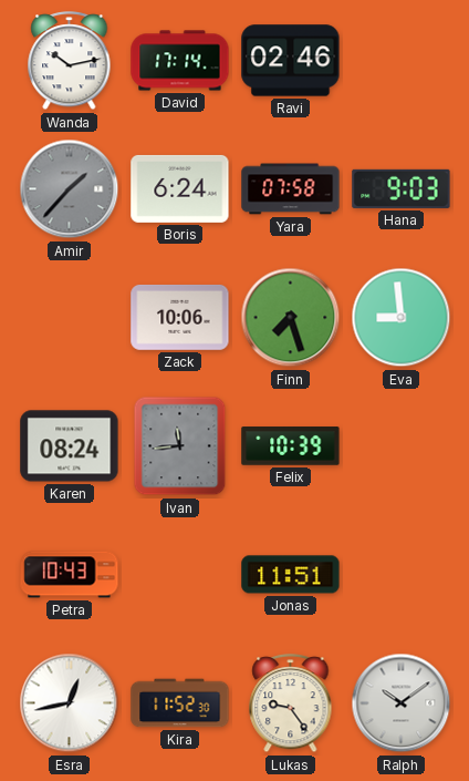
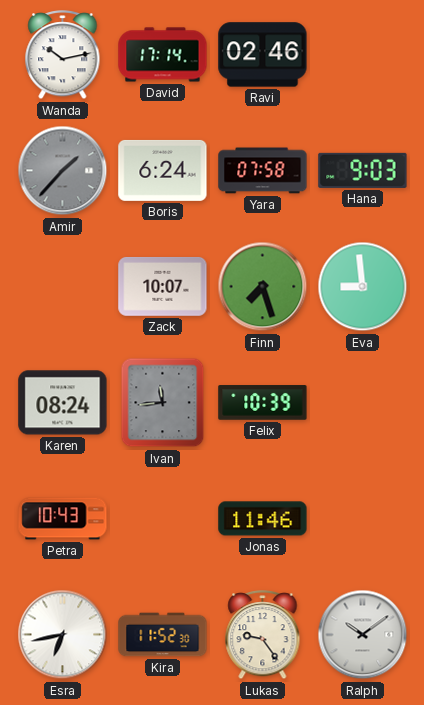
Zack: 10:06 -> 10:07 (163, 287)
Jonas: 11:51 -> 11:46 (263, 519)
Esra: 12:43 -> 6:43 (63, 635)
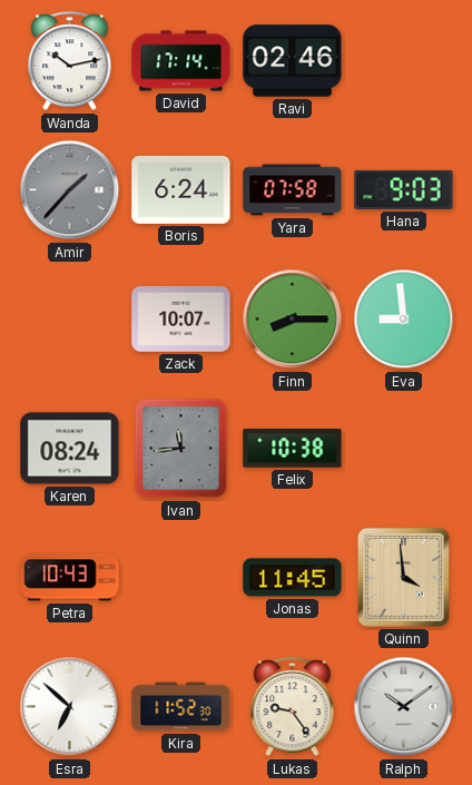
Finn: 7:27 -> 8:15 (293, 320)
Felix: 10:39 -> 10:38 (293, 449)
Jonas: 11:46 -> 11:45 (293, 578)
Quinn: none -> 3:59 (403, 577)
Esra: 6:43 -> 6:52 (70, 707)
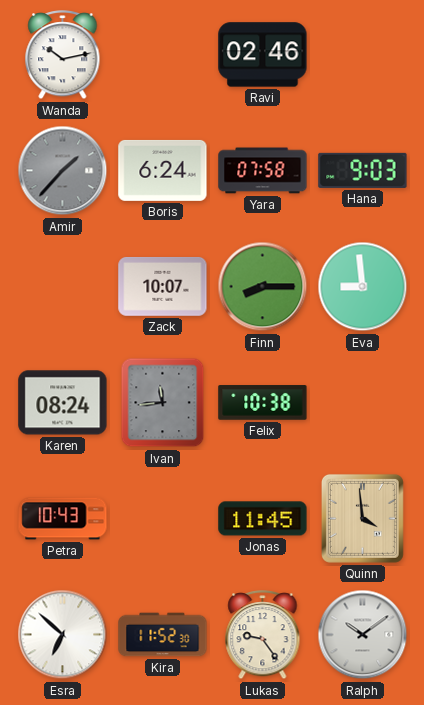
David: 17:14 -> none (181, 61)
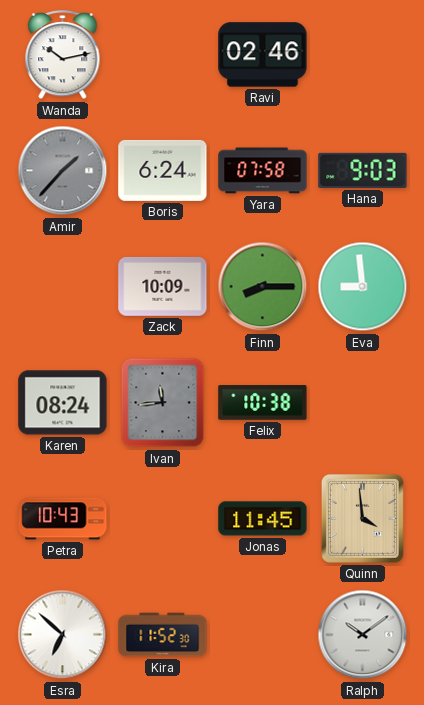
Zack: 10:07 -> 10:09 (163, 287)
Lukas: 9:24 -> none (263, 636)
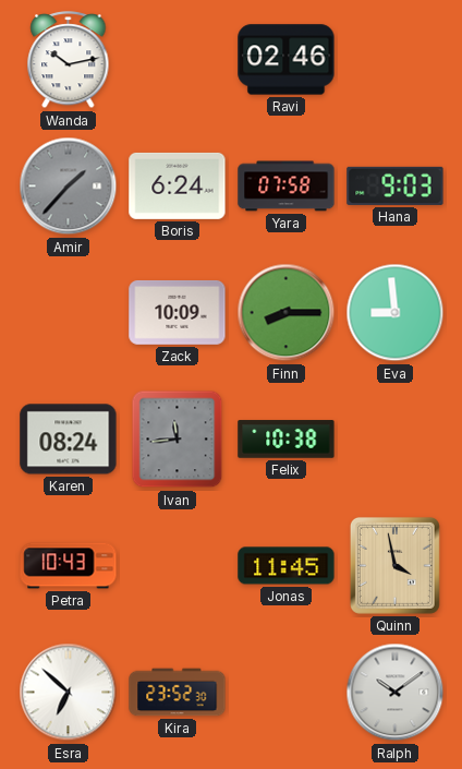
Quinn: 3:59 -> 3:58 (394, 565)
Kira: 11:52 -> 23:52 (178, 693)
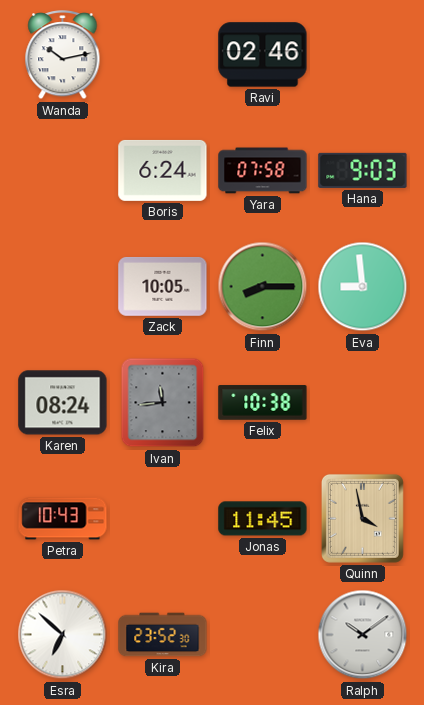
Amir: 1:37 -> none (69, 187)
Zack: 10:09 -> 10:05 (163, 287)
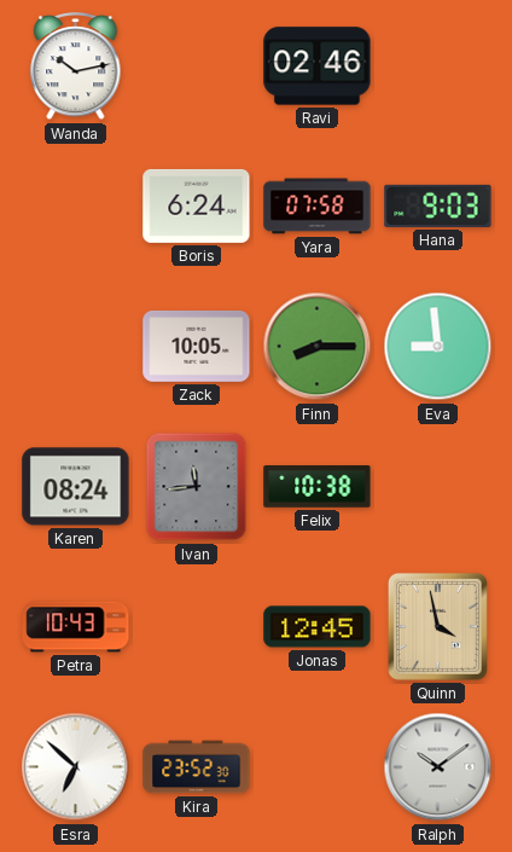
Jonas: 11:45 -> 12:45 (318, 627)
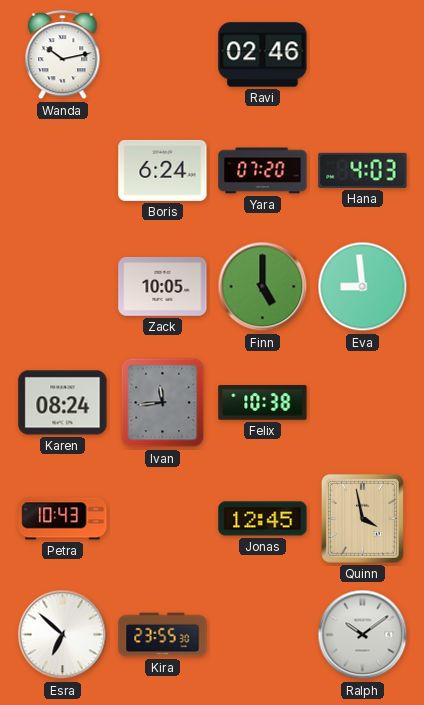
Yara: 07:58 -> 07:20 (263, 171)
Hana: 9:03 -> 4:03 (363, 170)
Finn: 8:15 -> 5:00 (263, 287)
Kira: 23:52 -> 23:55 (163, 635)
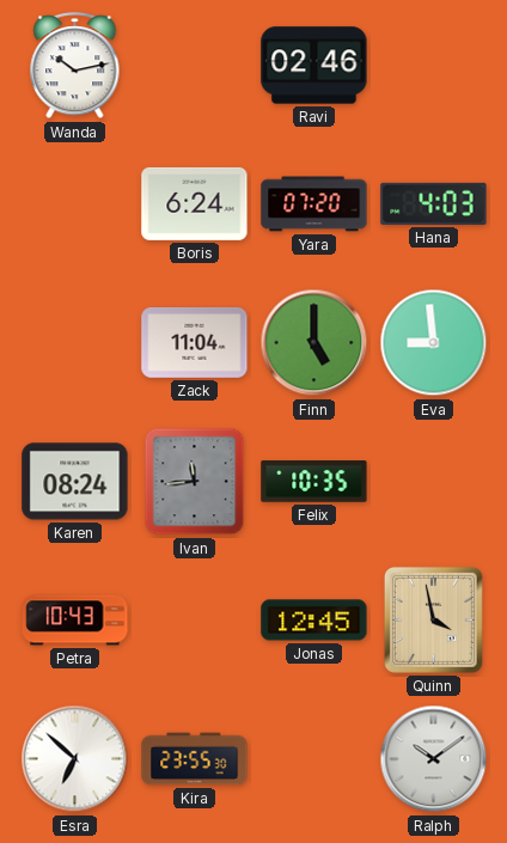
Zack: 10:05 -> 11:04 (195, 343)
Felix: 10:38 -> 10:35 (314, 482)
